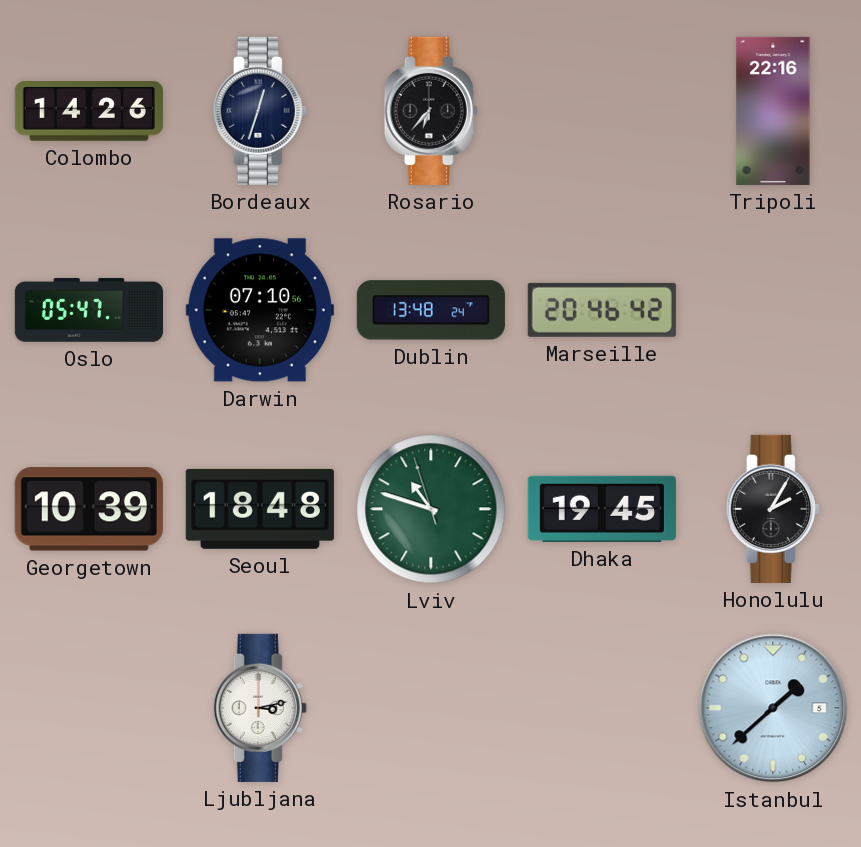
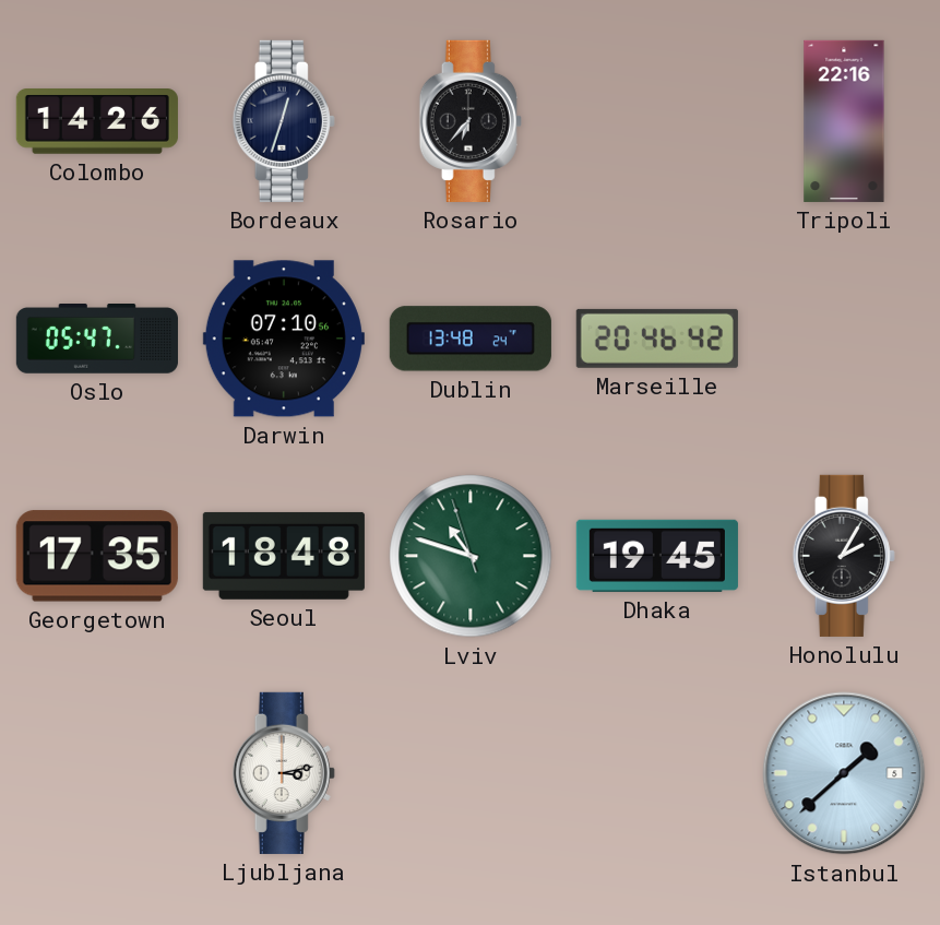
Georgetown: 10:39 -> 17:35 (97, 556)
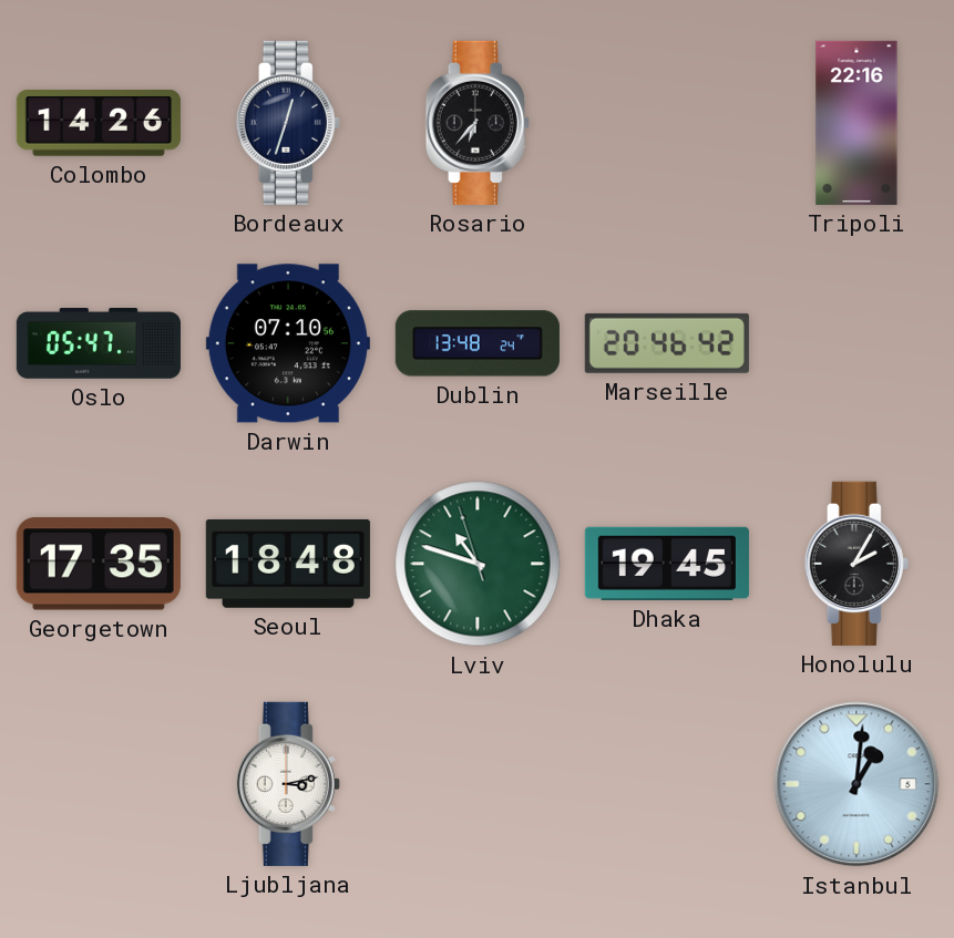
Istanbul: 1:38 -> 1:01 (856, 784)
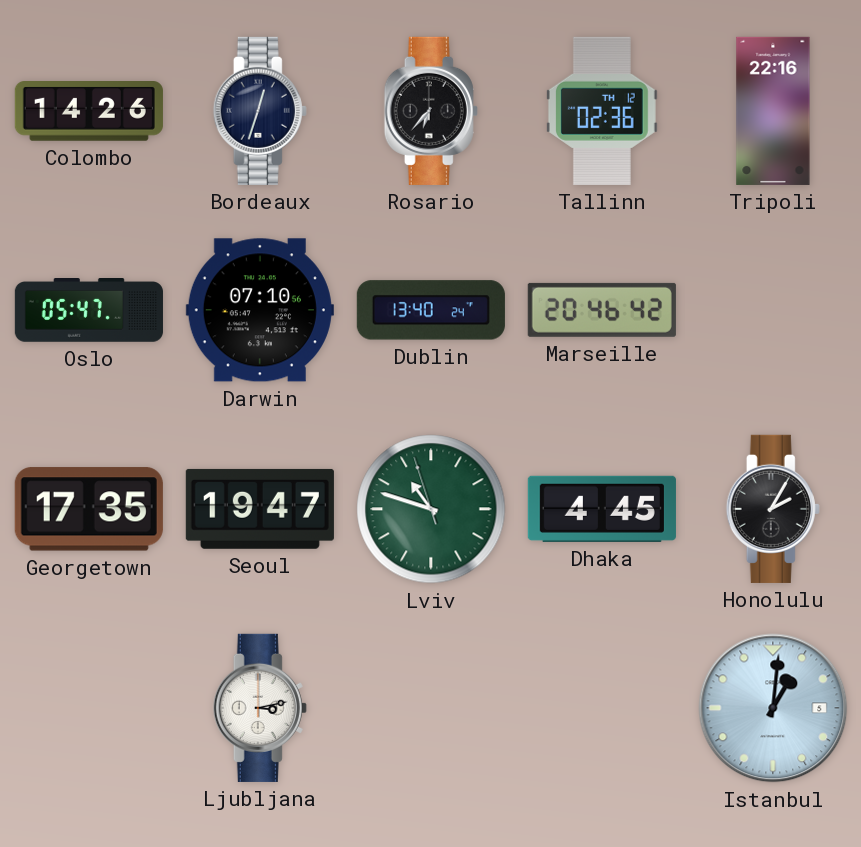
Tallinn: none -> 02:36 (602, 111)
Dublin: 13:48 -> 13:40 (431, 310)
Seoul: 18:48 -> 19:47 (260, 509)
Dhaka: 19:45 -> 4:45 (602, 509)
